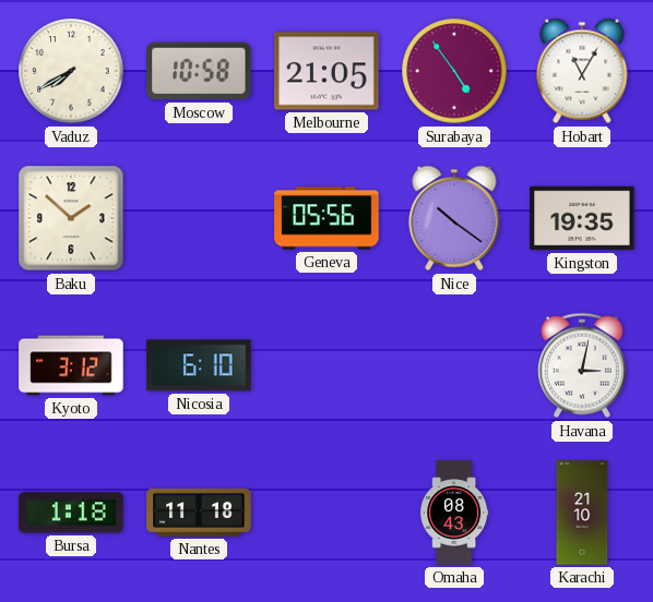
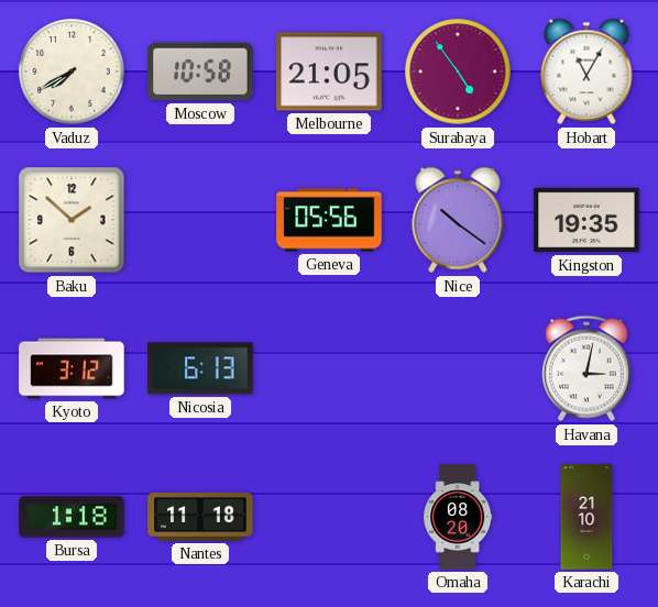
Nicosia: 6:10 -> 6:13 (200, 368)
Omaha: 08:43 -> 08:20 (458, 517)
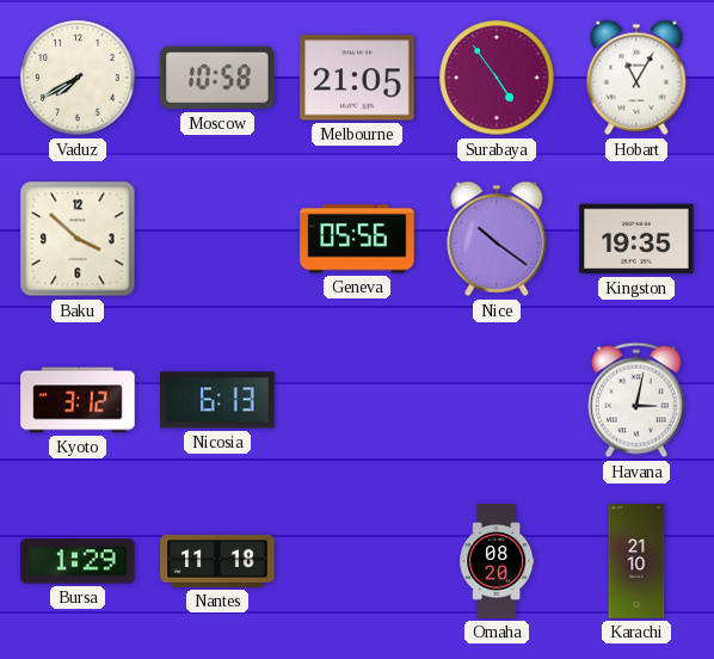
Baku: 1:52 -> 3:52 (78, 239)
Bursa: 1:18 -> 1:29 (78, 561)
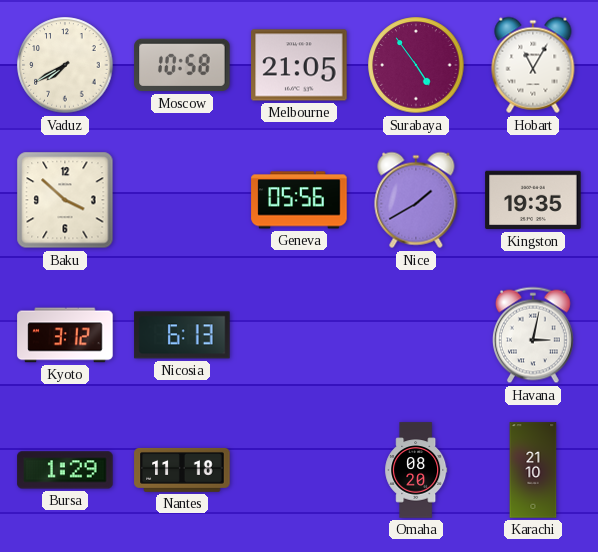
Nice: 10:21 -> 1:40 (416, 200)
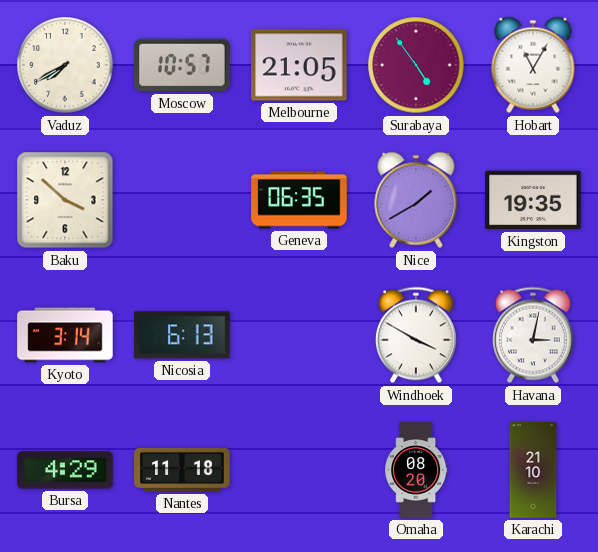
Moscow: 10:58 -> 10:57 (182, 65)
Geneva: 05:56 -> 06:35 (299, 200)
Kyoto: 3:12 -> 3:14 (65, 335)
Windhoek: none -> 3:50 (416, 335)
Bursa: 1:29 -> 4:29 (65, 470)
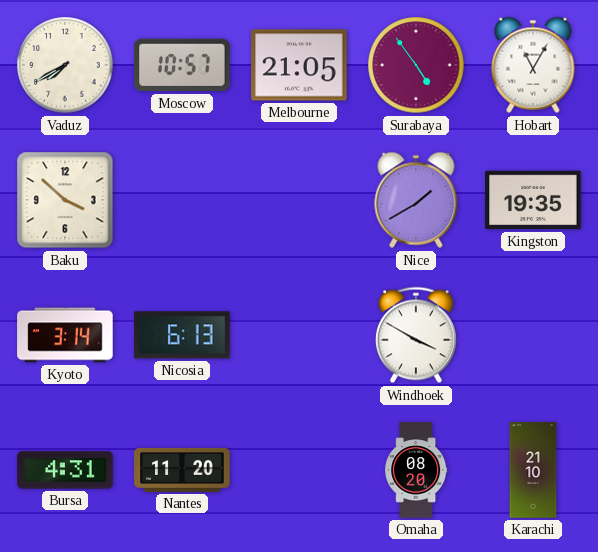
Geneva: 06:35 -> none (299, 200)
Havana: 3:02 -> none (533, 335)
Bursa: 4:29 -> 4:31 (65, 470)
Nantes: 11:18 -> 11:20 (182, 470)
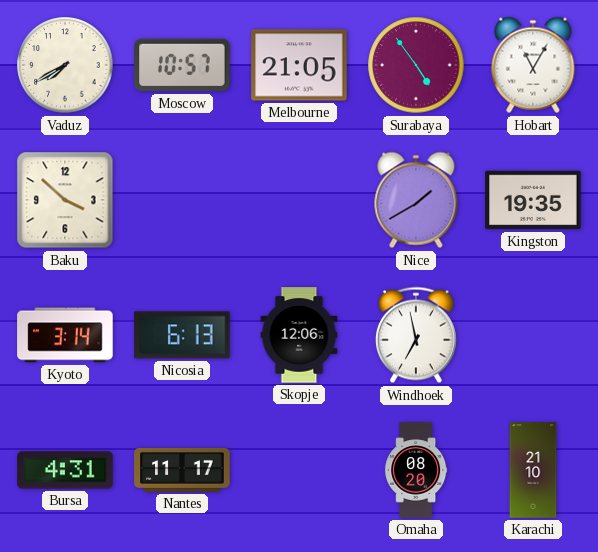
Skopje: none -> 12:06 (299, 335)
Windhoek: 3:50 -> 6:58 (416, 335)
Nantes: 11:20 -> 11:17 (182, 470)
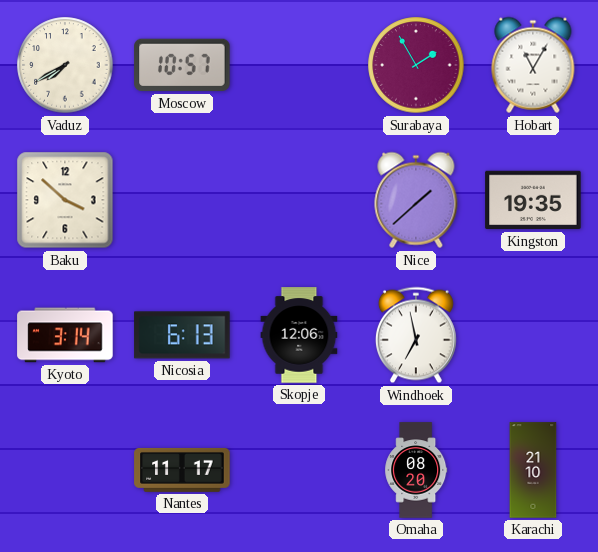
Melbourne: 21:05 -> none (299, 65)
Surabaya: 4:54 -> 1:55 (416, 65)
Nice: 1:40 -> 1:38 (416, 200)
Bursa: 4:31 -> none (65, 470)
